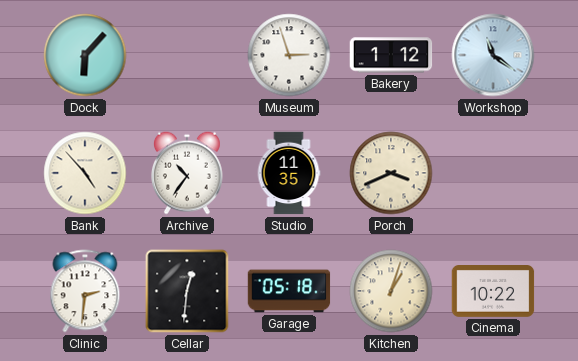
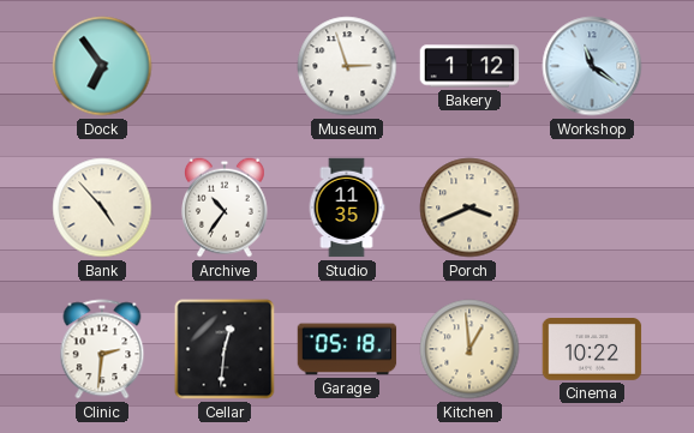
Dock: 6:07 -> 6:54 (102, 66)
Kitchen: 1:03 -> 12:59 (469, 349)
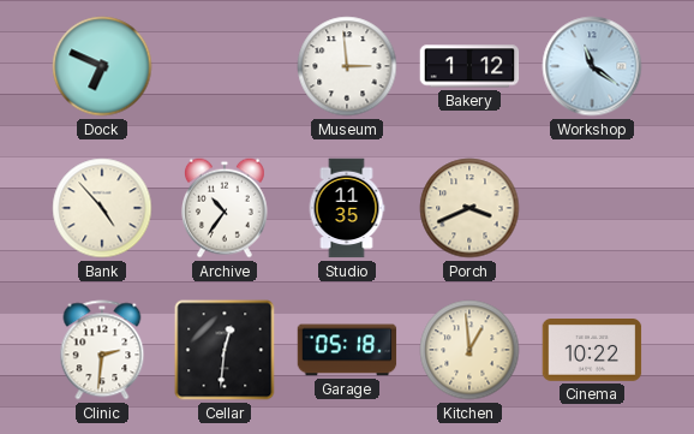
Dock: 6:54 -> 6:49 (102, 66)
Museum: 2:57 -> 2:59 (347, 66)
